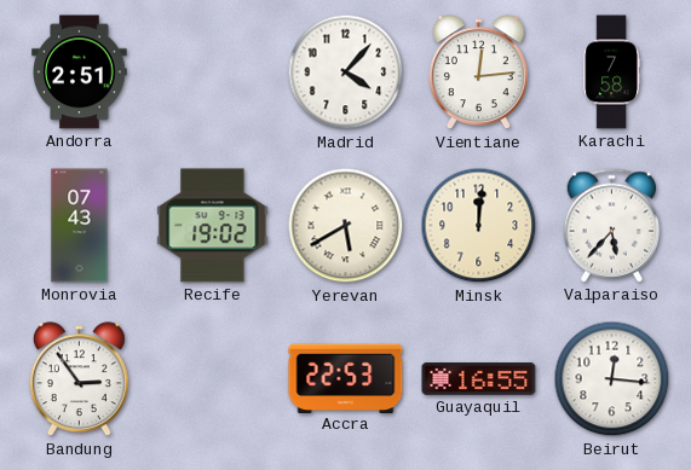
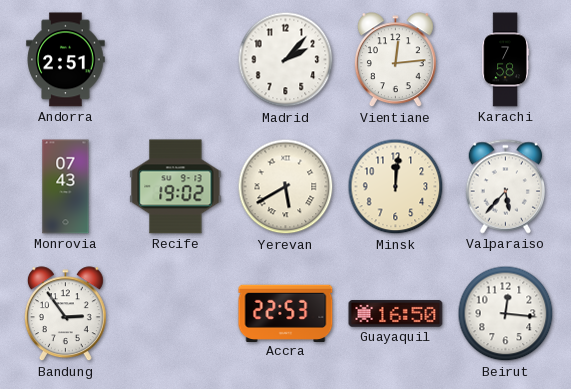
Madrid: 4:07 -> 2:07 (286, 60)
Guayaquil: 16:55 -> 16:50 (396, 314)
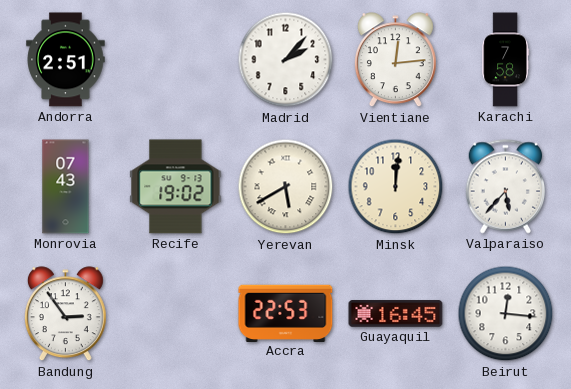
Guayaquil: 16:50 -> 16:45 (396, 314)
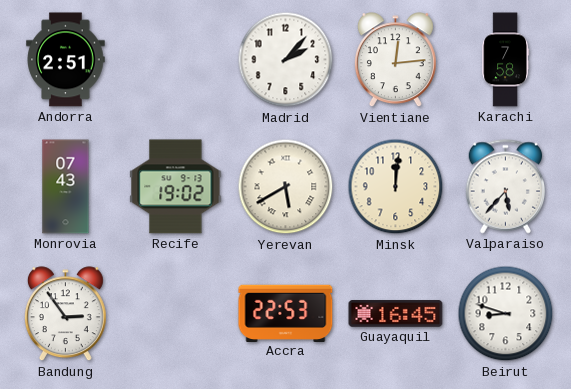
Beirut: 12:16 -> 8:48 (506, 314)
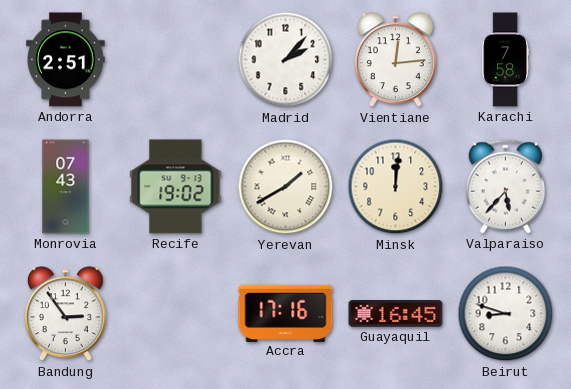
Yerevan: 5:40 -> 1:40 (286, 187)
Accra: 22:53 -> 17:16 (286, 313)
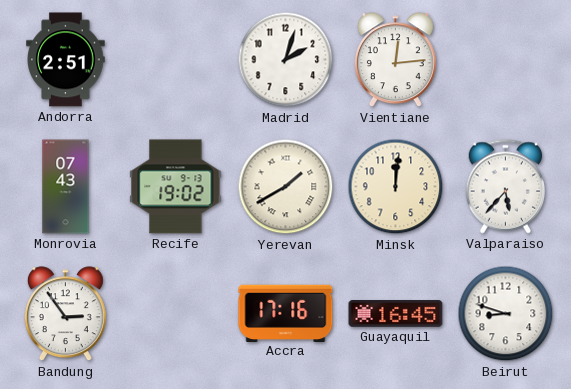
Madrid: 2:07 -> 2:03 (286, 60)
Karachi: 7:58 -> none (505, 60)
